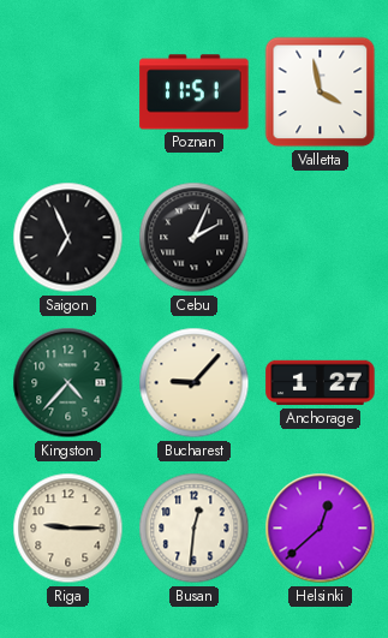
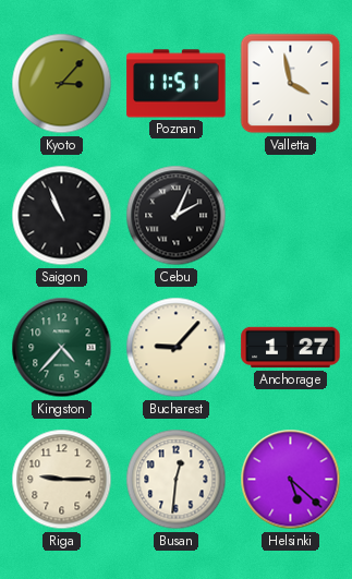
Kyoto: none -> 3:07 (62, 84)
Saigon: 6:56 -> 10:56 (62, 216)
Helsinki: 12:38 -> 5:22 (291, 480)
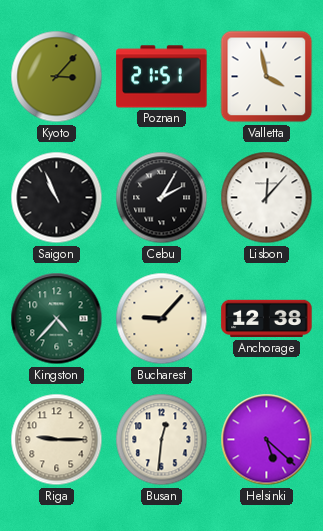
Poznan: 11:51 -> 21:51 (162, 77)
Cebu: 2:04 -> 2:05 (162, 198)
Lisbon: none -> 12:07 (267, 198)
Anchorage: 1:27 -> 12:38 (267, 319)
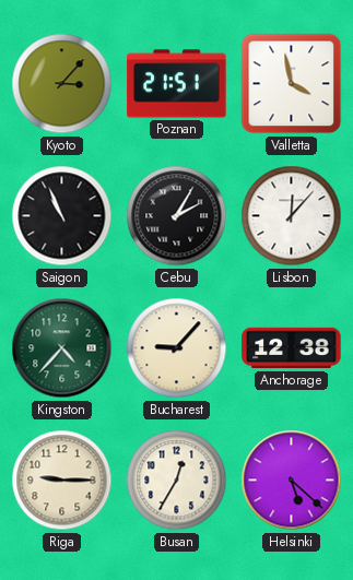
Busan: 12:31 -> 12:35 (177, 481)
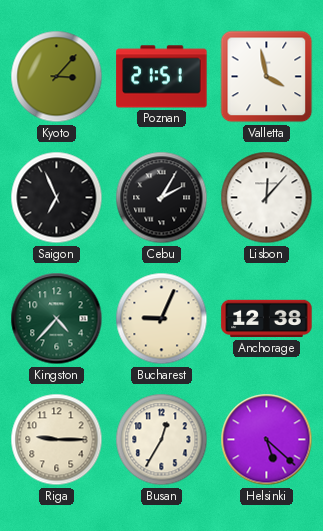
Saigon: 10:56 -> 6:56 (57, 198)
Bucharest: 9:07 -> 9:04 (162, 319)
